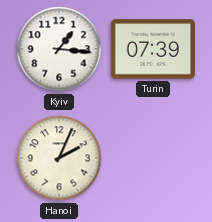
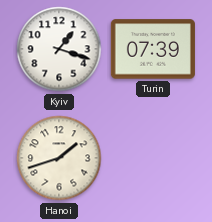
Kyiv: 1:16 -> 1:18 (59, 49)
Hanoi: 2:04 -> 1:42 (59, 158)
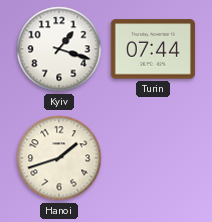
Turin: 07:39 -> 07:44 (153, 49)
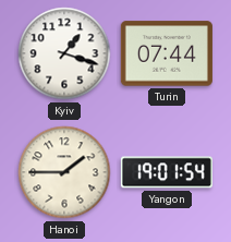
Hanoi: 1:42 -> 1:45 (64, 172)
Yangon: none -> 19:01 (167, 172)
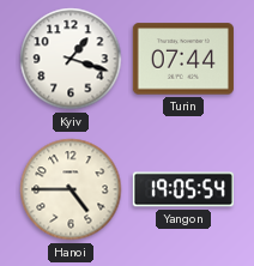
Hanoi: 1:45 -> 4:45 (71, 189)
Yangon: 19:01 -> 19:05 (183, 189)
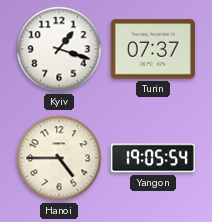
Turin: 07:44 -> 07:37 (153, 49)
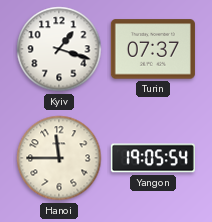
Hanoi: 4:45 -> 11:45 (59, 158)
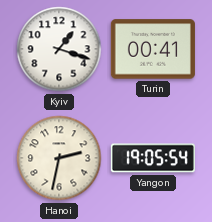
Turin: 07:37 -> 00:41 (153, 49)
Hanoi: 11:45 -> 2:32 (59, 158)
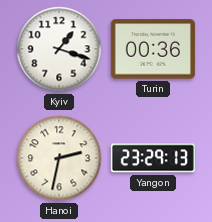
Turin: 00:41 -> 00:36 (153, 49)
Yangon: 19:05 -> 23:29 (153, 158)
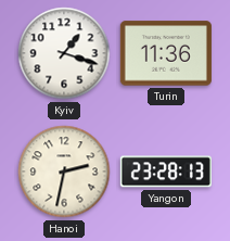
Turin: 00:36 -> 11:36 (166, 53)
Yangon: 23:29 -> 23:28 (166, 172)
